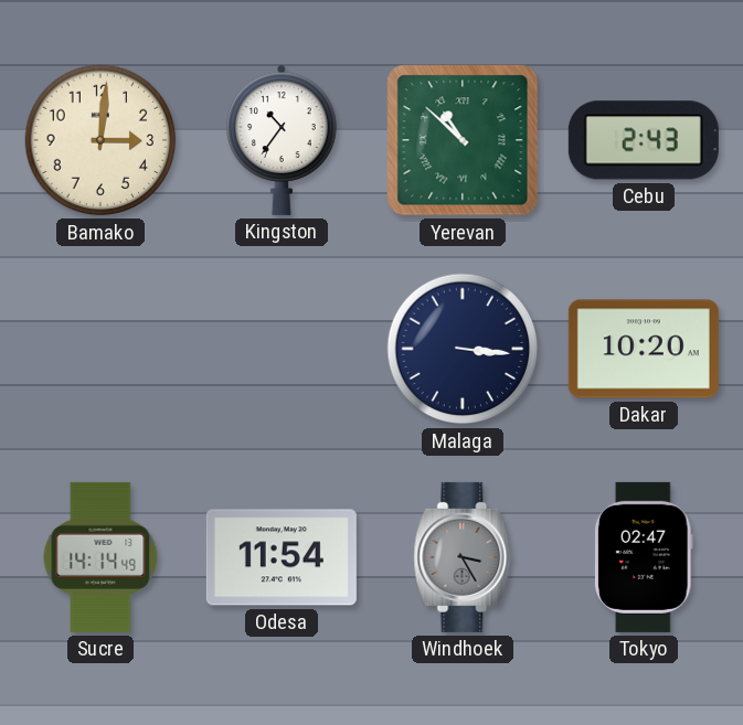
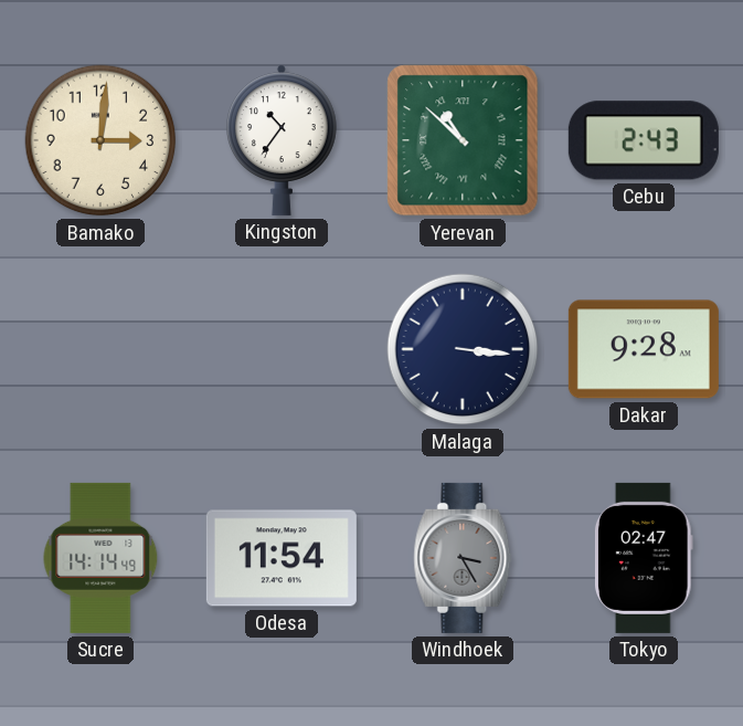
Dakar: 10:20 -> 9:28 (644, 349)
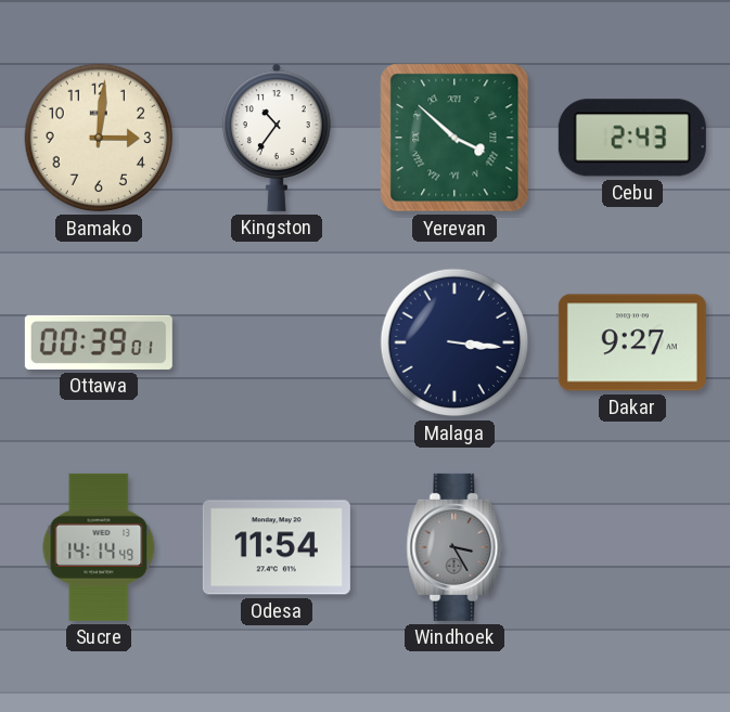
Yerevan: 10:52 -> 3:52 (454, 138)
Ottawa: none -> 00:39 (99, 342)
Dakar: 9:28 -> 9:27 (632, 342)
Tokyo: 02:47 -> none (644, 558)
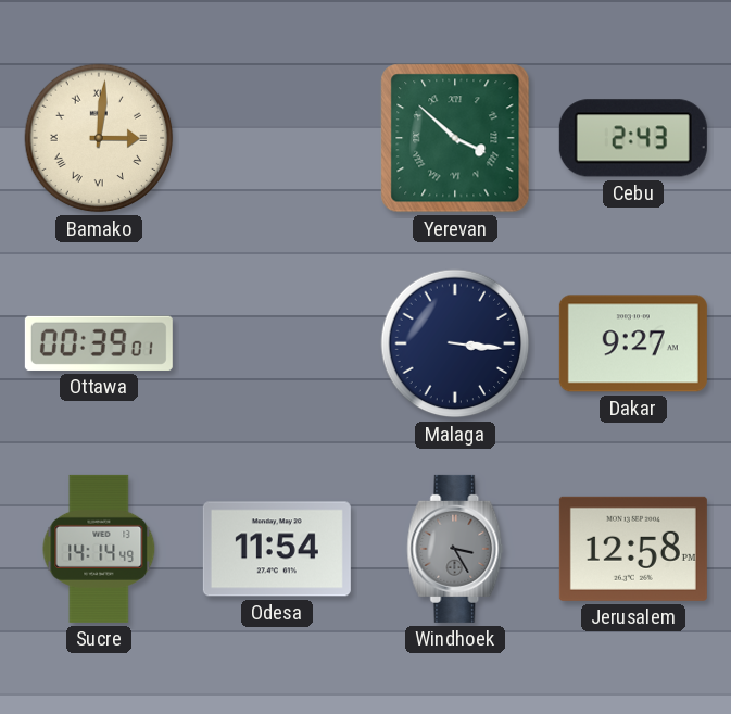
Bamako numerals: Arabic -> Roman (99, 138)
Kingston: 10:36 -> none (278, 138)
Jerusalem: none -> 12:58 (633, 549)
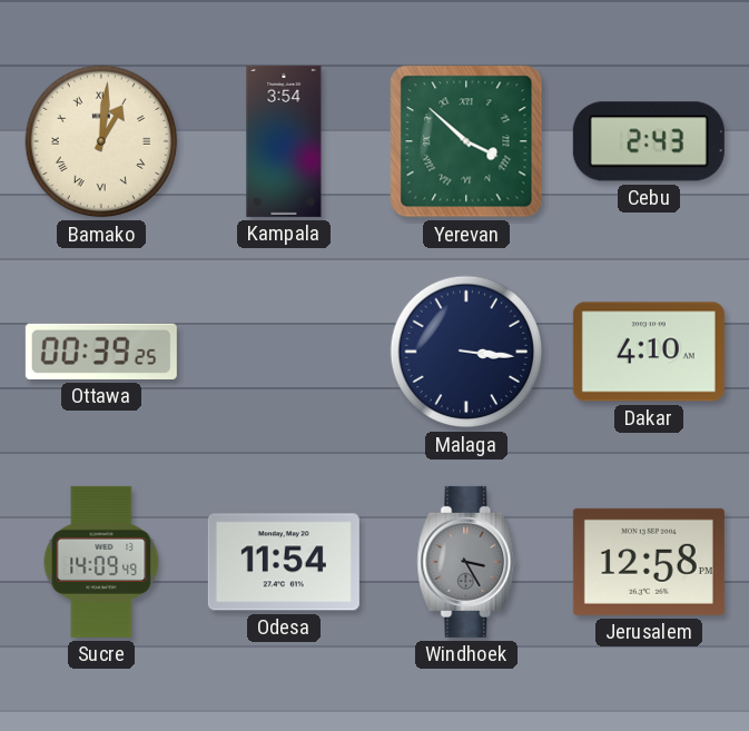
Bamako: 3:01 -> 1:01 (101, 141)
Kampala: none -> 3:54 (284, 141)
Ottawa: 00:39:01 -> 00:39:25 (101, 352)
Dakar: 9:27 -> 4:10 (649, 352)
Sucre: 14:14 -> 14:09 (101, 562)
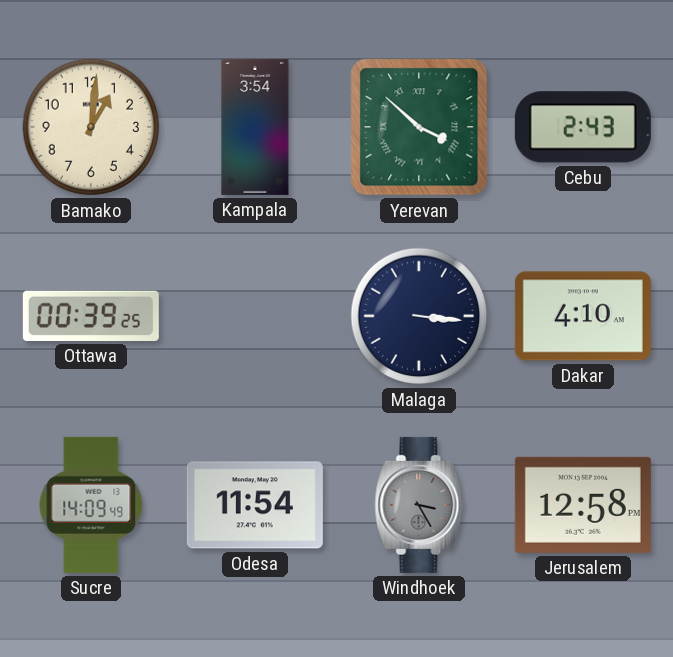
Bamako numerals: Roman -> Arabic (91, 127)
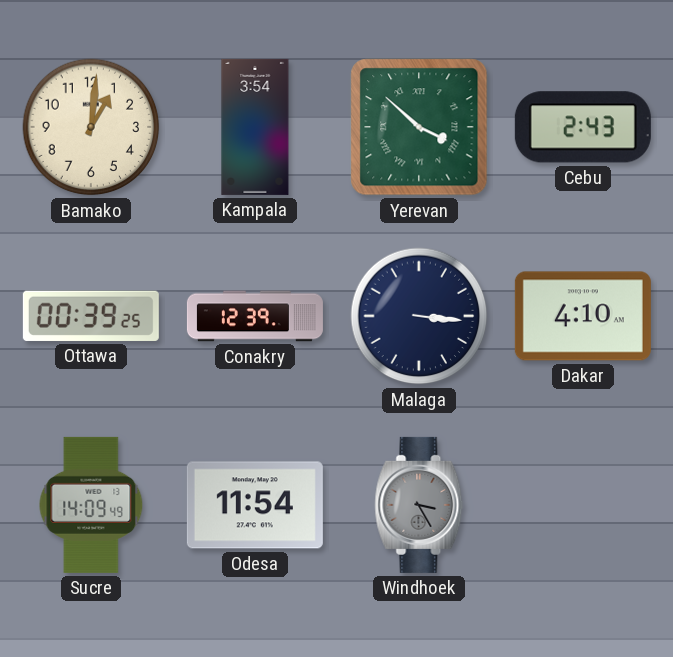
Conakry: none -> 12:39 (255, 316)
Jerusalem: 12:58 -> none (583, 505)
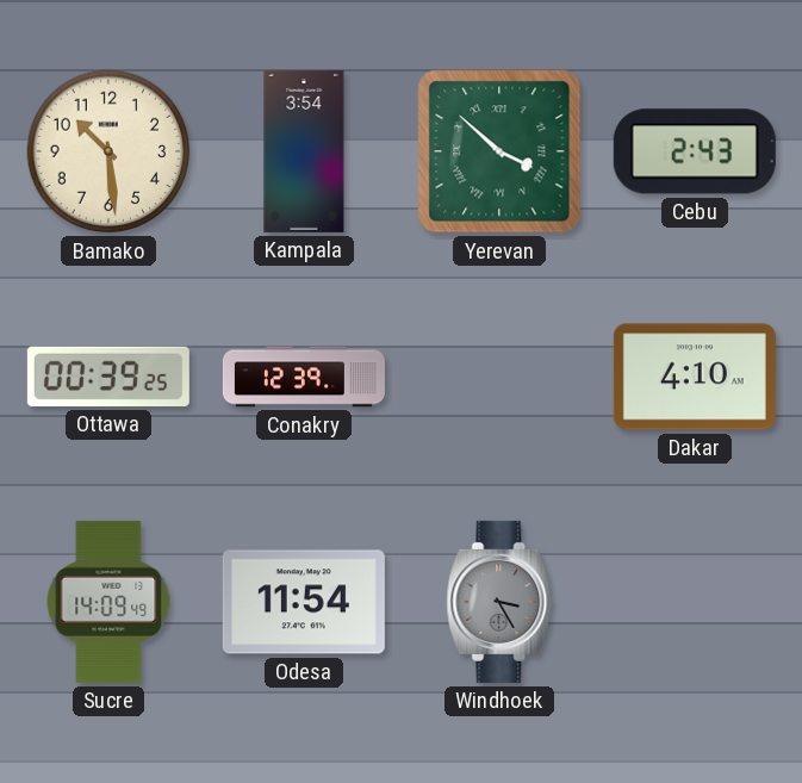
Bamako: 1:01 -> 10:29 (108, 151)
Malaga: 3:16 -> none (419, 316)
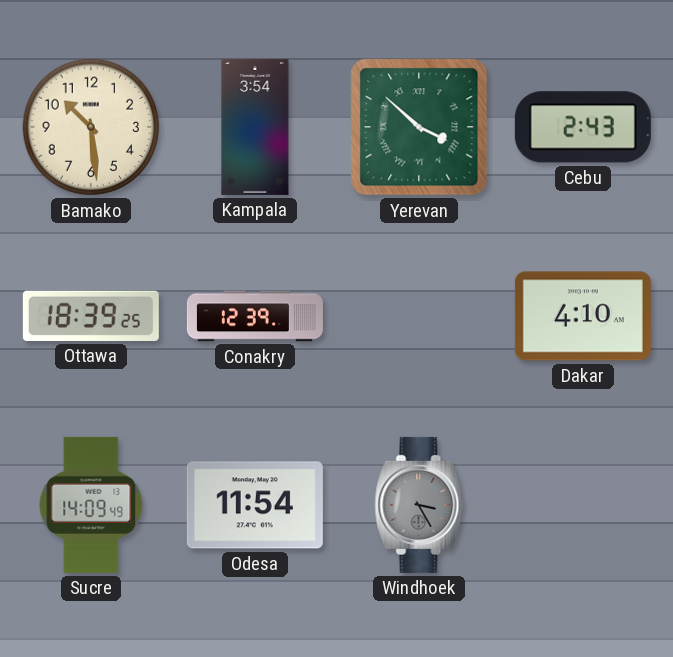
Ottawa: 00:39 -> 18:39 (91, 316)
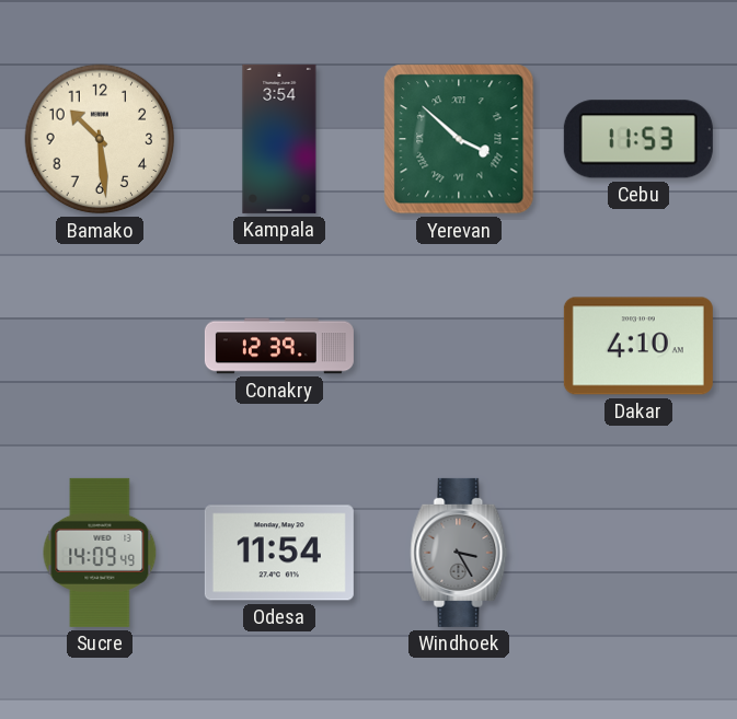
Cebu: 2:43 -> 11:53 (638, 139)
Ottawa: 18:39 -> none (91, 316)
